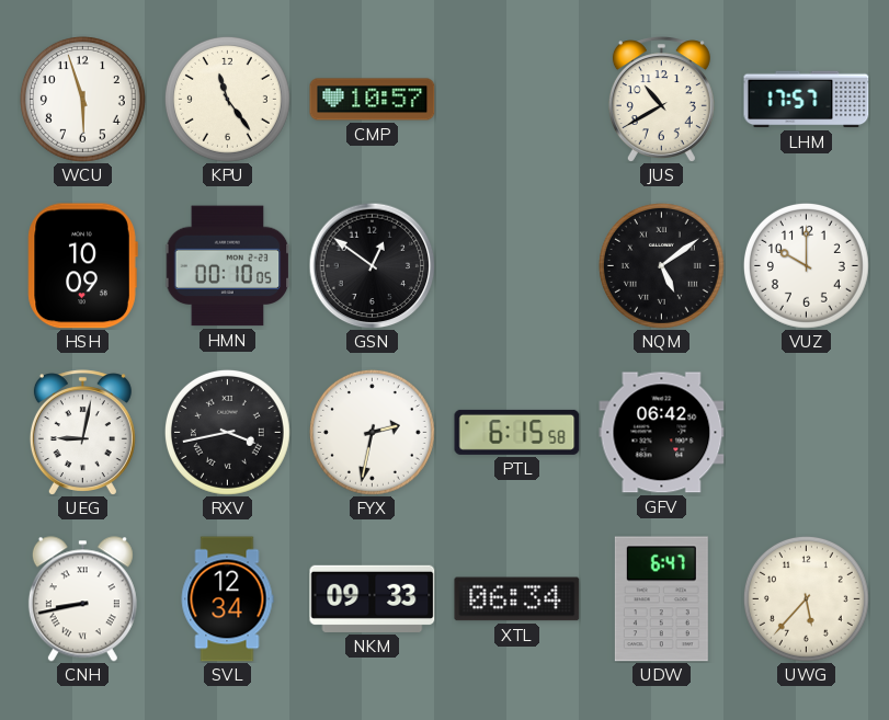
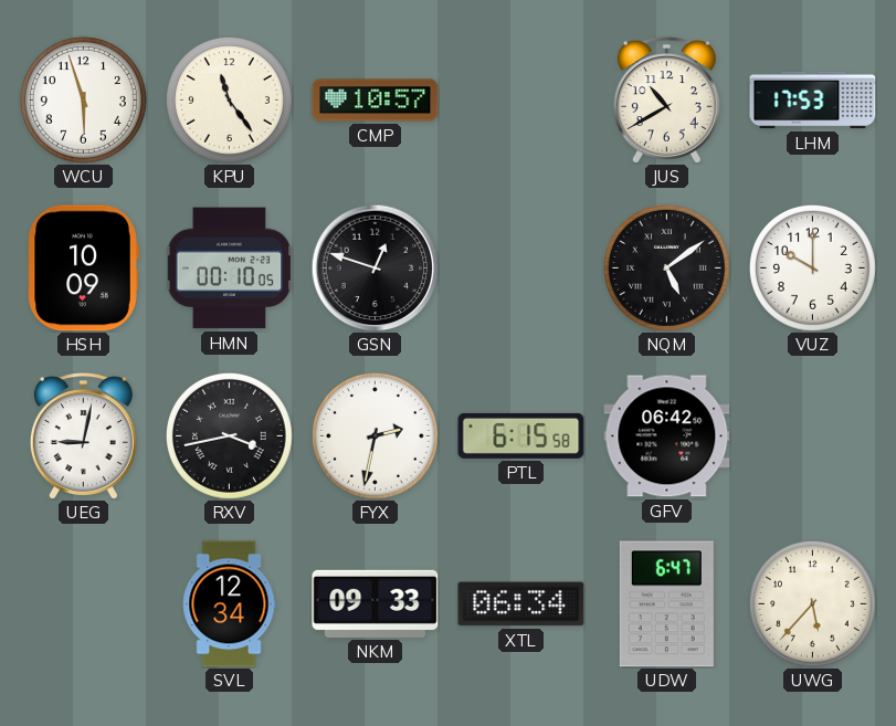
LHM: 17:57 -> 17:53 (813, 101)
GSN: 12:51 -> 12:48 (375, 267)
CNH: 8:43 -> none (82, 599)
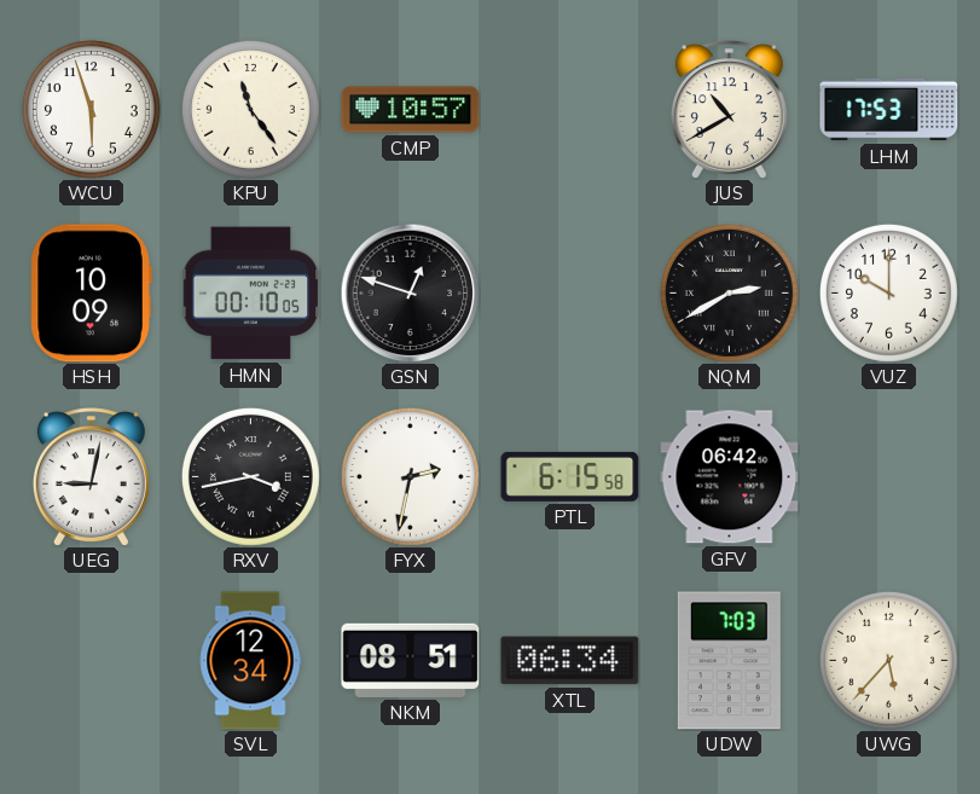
NQM: 5:09 -> 2:40 (729, 292)
NKM: 09:33 -> 08:51 (411, 660)
UDW: 6:47 -> 7:03 (729, 661)
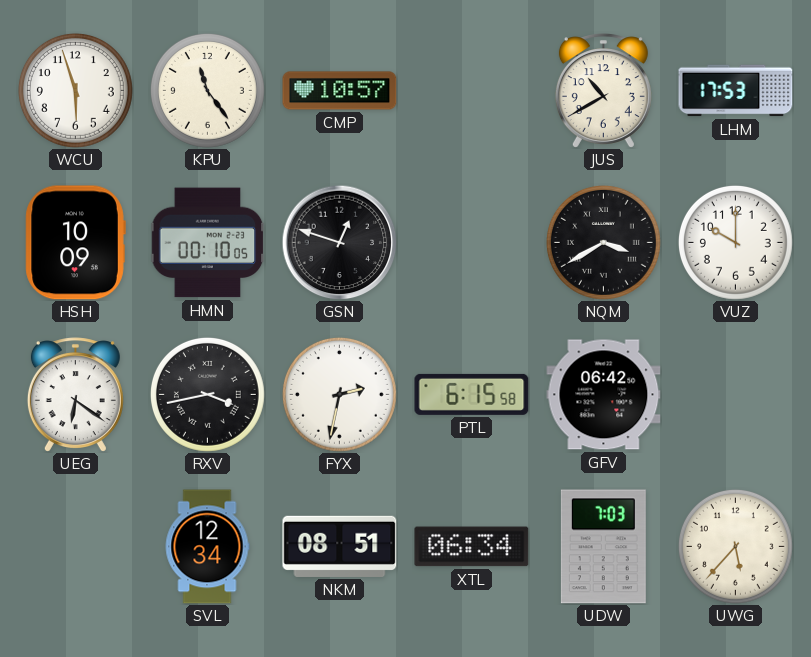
NQM: 2:40 -> 3:40 (603, 242)
UEG: 9:02 -> 6:21 (75, 395)
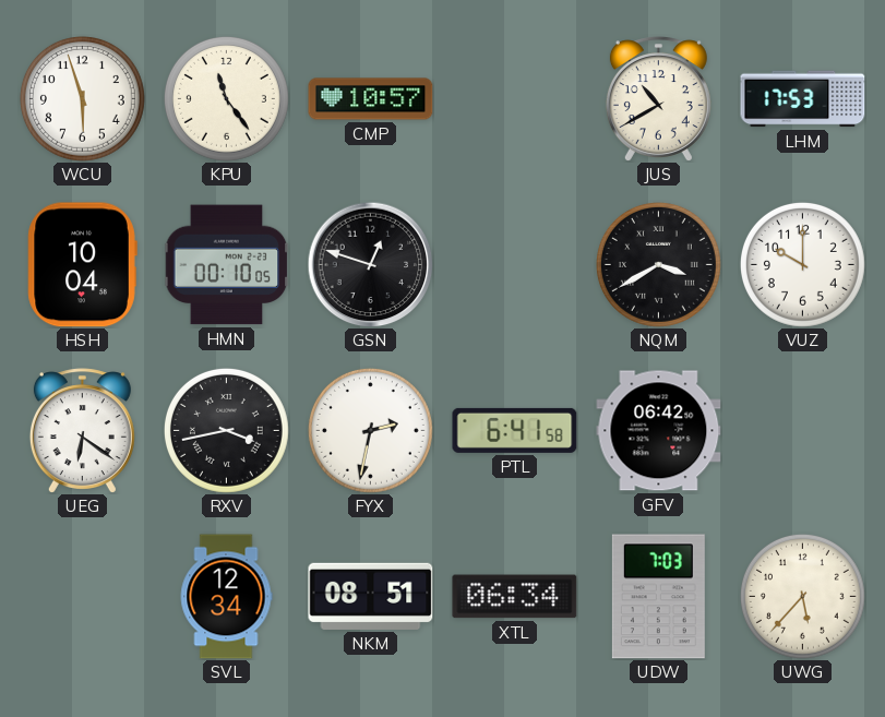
HSH: 10:09 -> 10:04 (82, 265)
PTL: 6:15 -> 6:41 (515, 430)
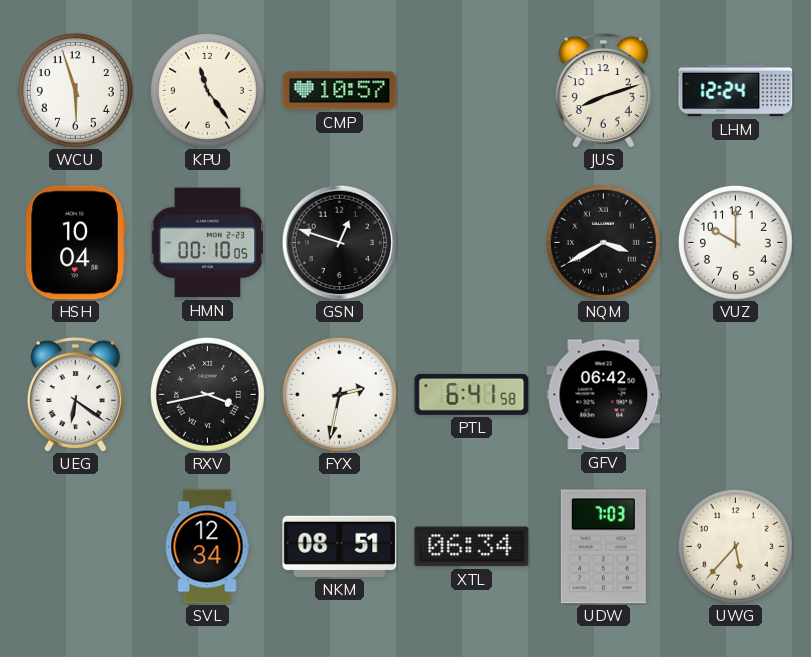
JUS: 10:40 -> 8:12 (603, 91)
LHM: 17:53 -> 12:24 (736, 91)
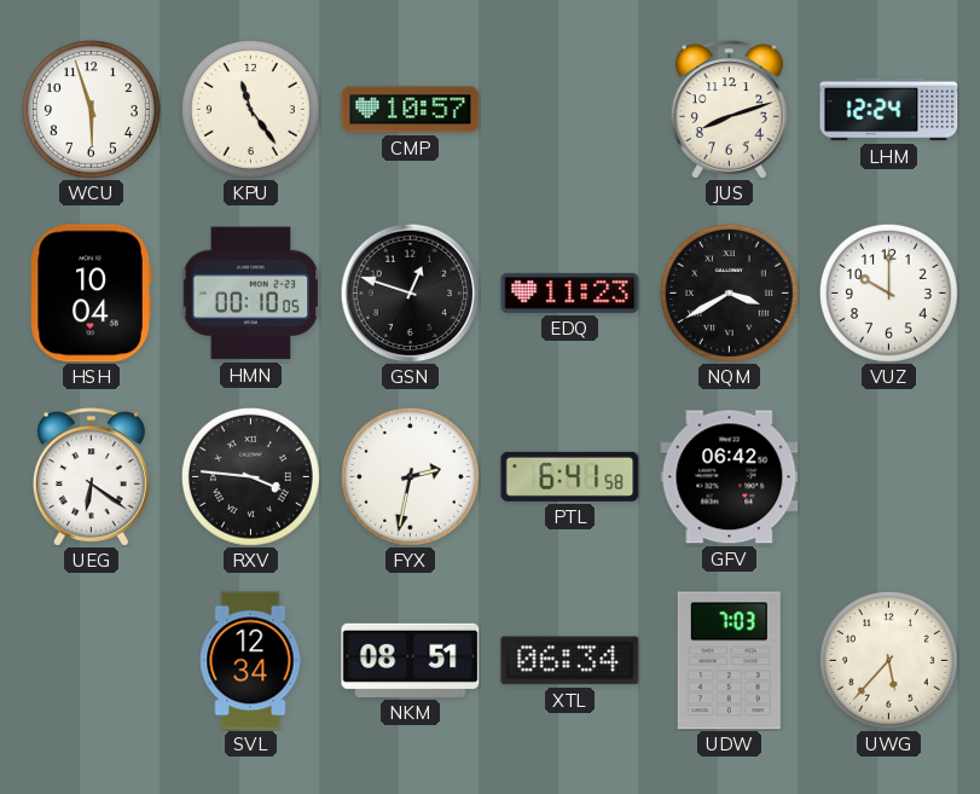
EDQ: none -> 11:23 (570, 292)
RXV: 3:43 -> 3:46 (250, 476)
